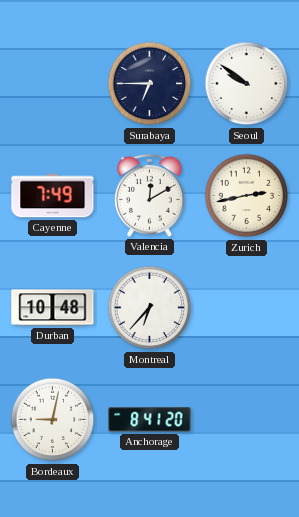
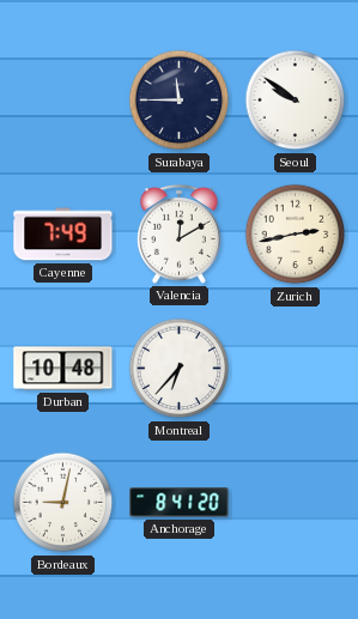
Surabaya: 6:45 -> 11:45 (180, 101)
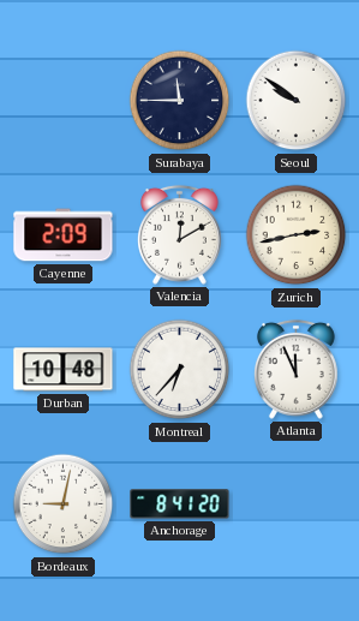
Cayenne: 7:49 -> 2:09 (64, 235)
Atlanta: none -> 11:56 (295, 369)
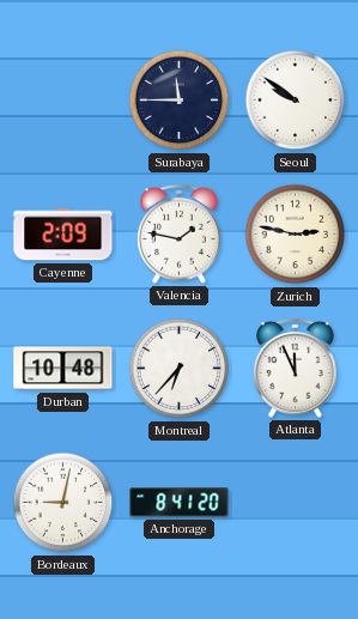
Valencia: 12:10 -> 1:47 (178, 233)
Zurich: 2:43 -> 2:47 (296, 235)
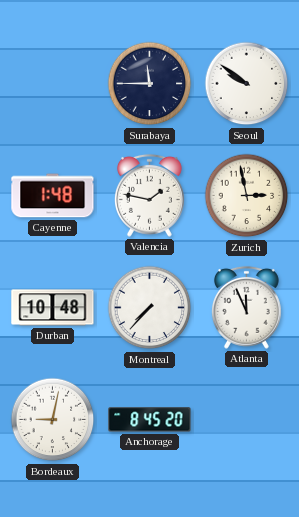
Cayenne: 2:09 -> 1:48 (53, 196)
Zurich: 2:47 -> 2:58 (247, 196)
Montreal: 6:37 -> 7:37 (150, 308)
Anchorage: 8:41 -> 8:45 (150, 420)
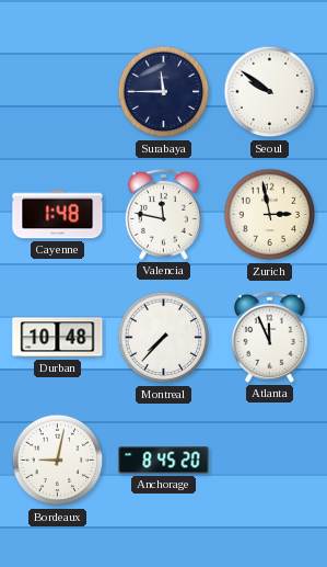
Valencia: 1:47 -> 11:47 (163, 214)
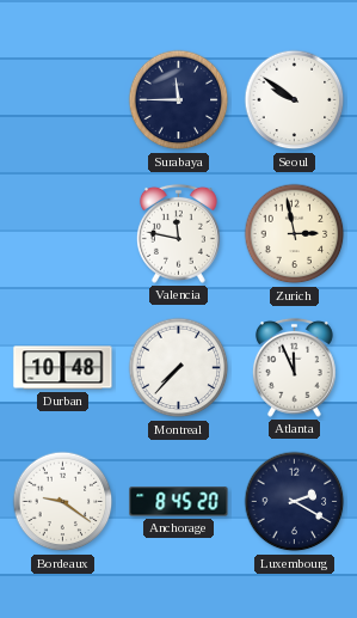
Cayenne: 1:48 -> none (58, 215)
Bordeaux: 9:02 -> 9:21 (63, 502)
Luxembourg: none -> 2:20 (295, 502)
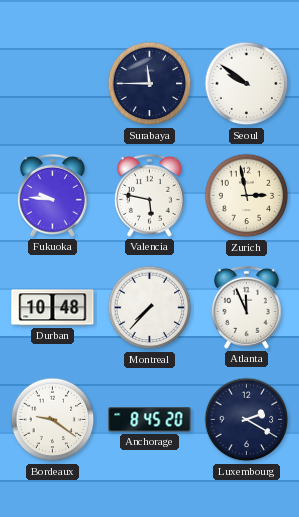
Fukuoka: none -> 9:46 (52, 195)
Valencia: 11:47 -> 5:47 (149, 195)
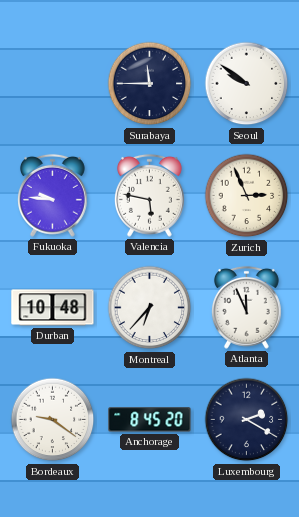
Zurich: 2:58 -> 2:56 (247, 196)
Montreal: 7:37 -> 6:37 (150, 308)
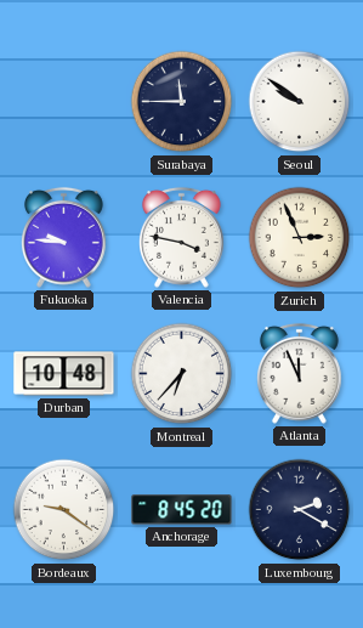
Valencia: 5:47 -> 3:47 (181, 237)
